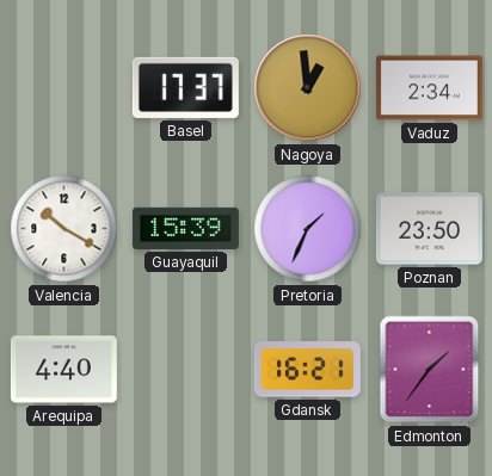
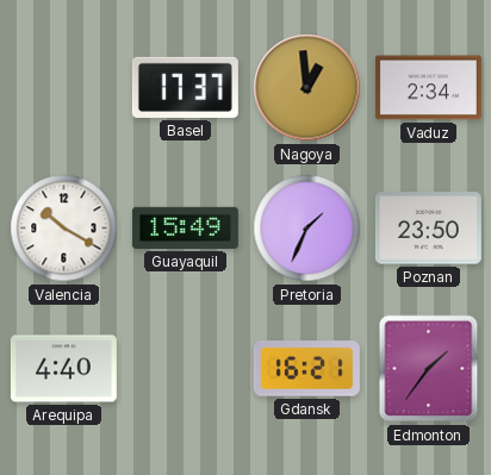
Guayaquil: 15:39 -> 15:49 (185, 227)
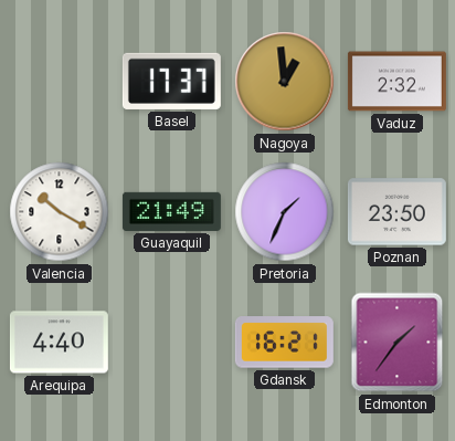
Vaduz: 2:34 -> 2:32 (396, 82)
Guayaquil: 15:49 -> 21:49 (171, 211)
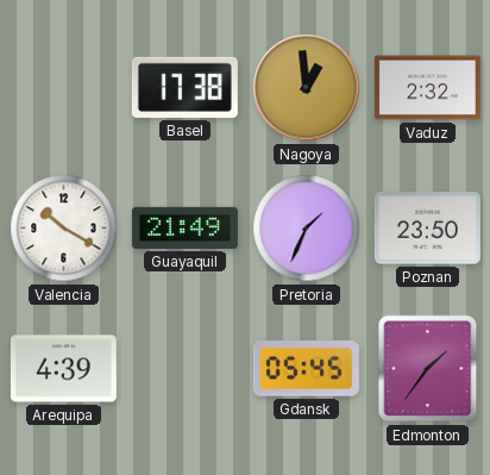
Basel: 17:37 -> 17:38 (184, 87)
Arequipa: 4:40 -> 4:39 (63, 369)
Gdansk: 16:21 -> 05:45 (306, 369)
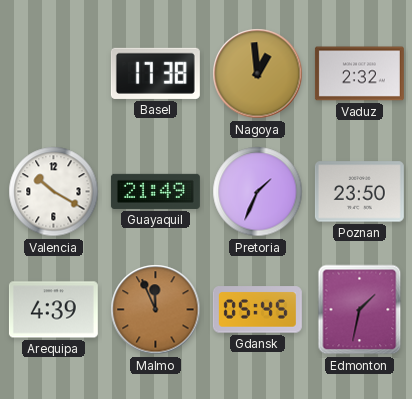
Malmo: none -> 11:56 (156, 310)
Edmonton: 1:36 -> 1:32 (360, 310)
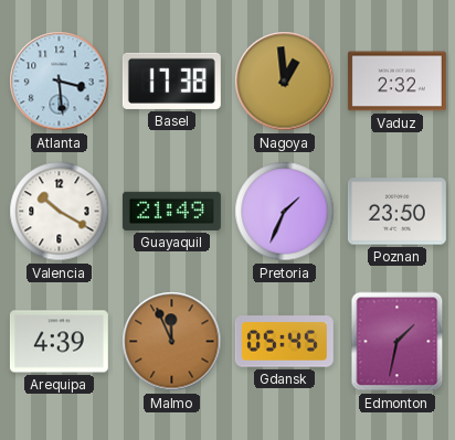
Atlanta: none -> 3:29 (60, 82)
